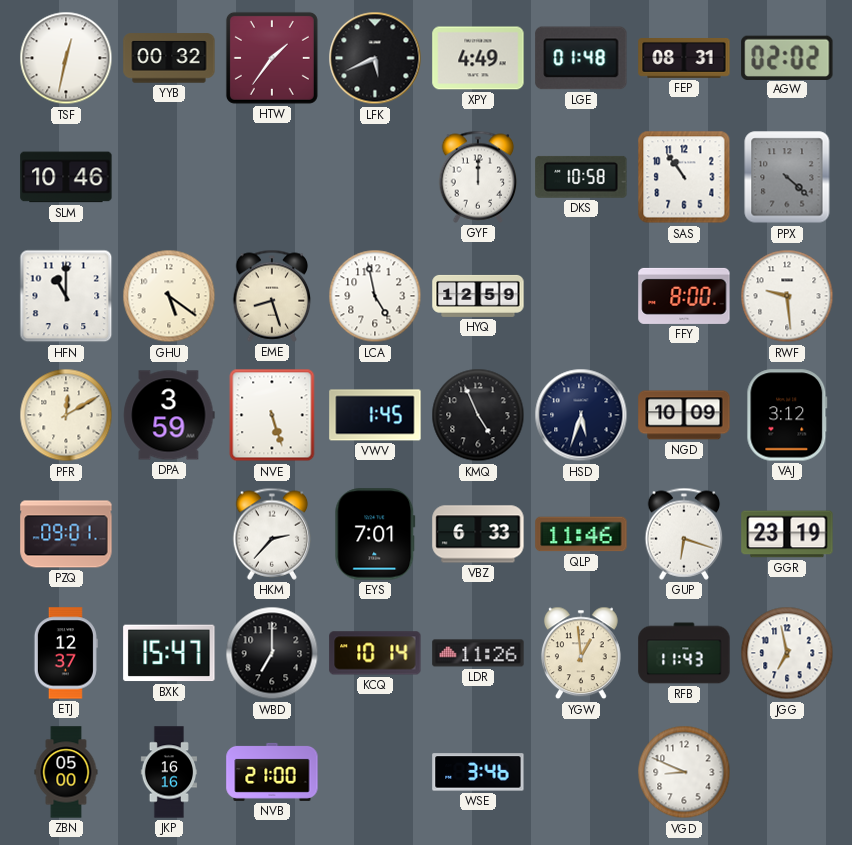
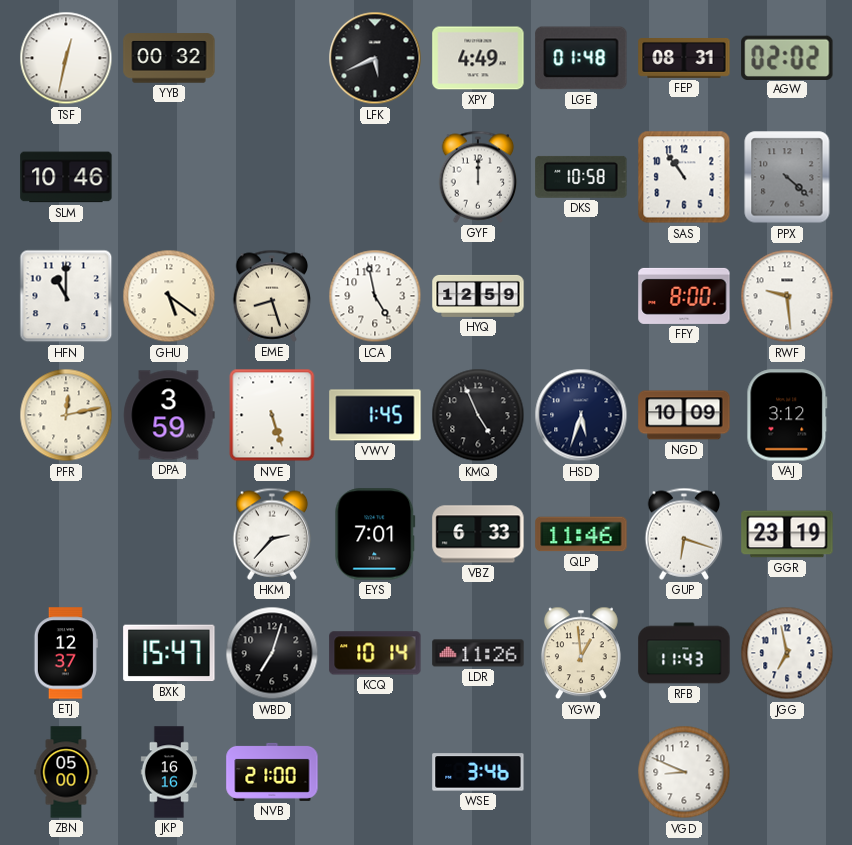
HTW: 1:36 -> none (272, 58)
PFR: 12:10 -> 12:13 (66, 415)
PZQ: 09:01 -> none (66, 534)
WBD: 7:00 -> 7:03 (272, 653)
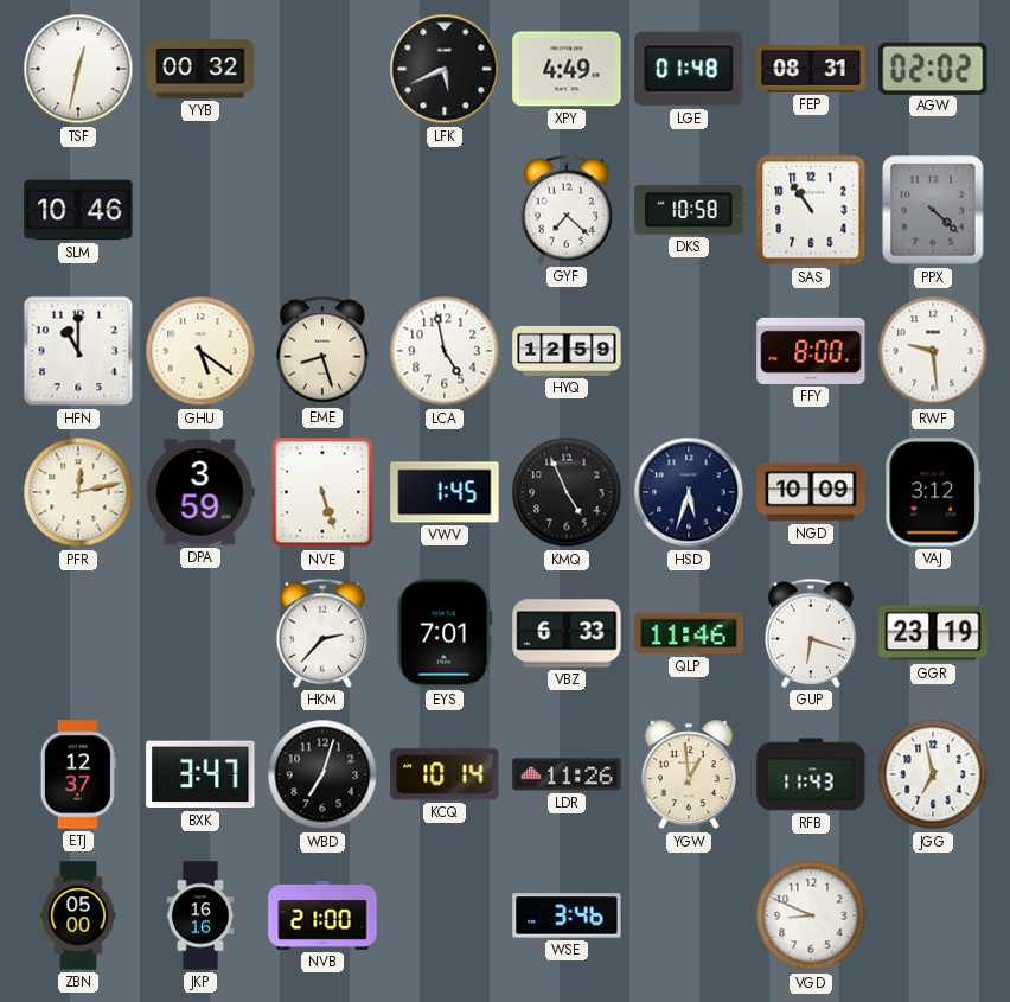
GYF: 12:00 -> 7:22 (567, 210)
BXK: 15:47 -> 3:47 (200, 774)
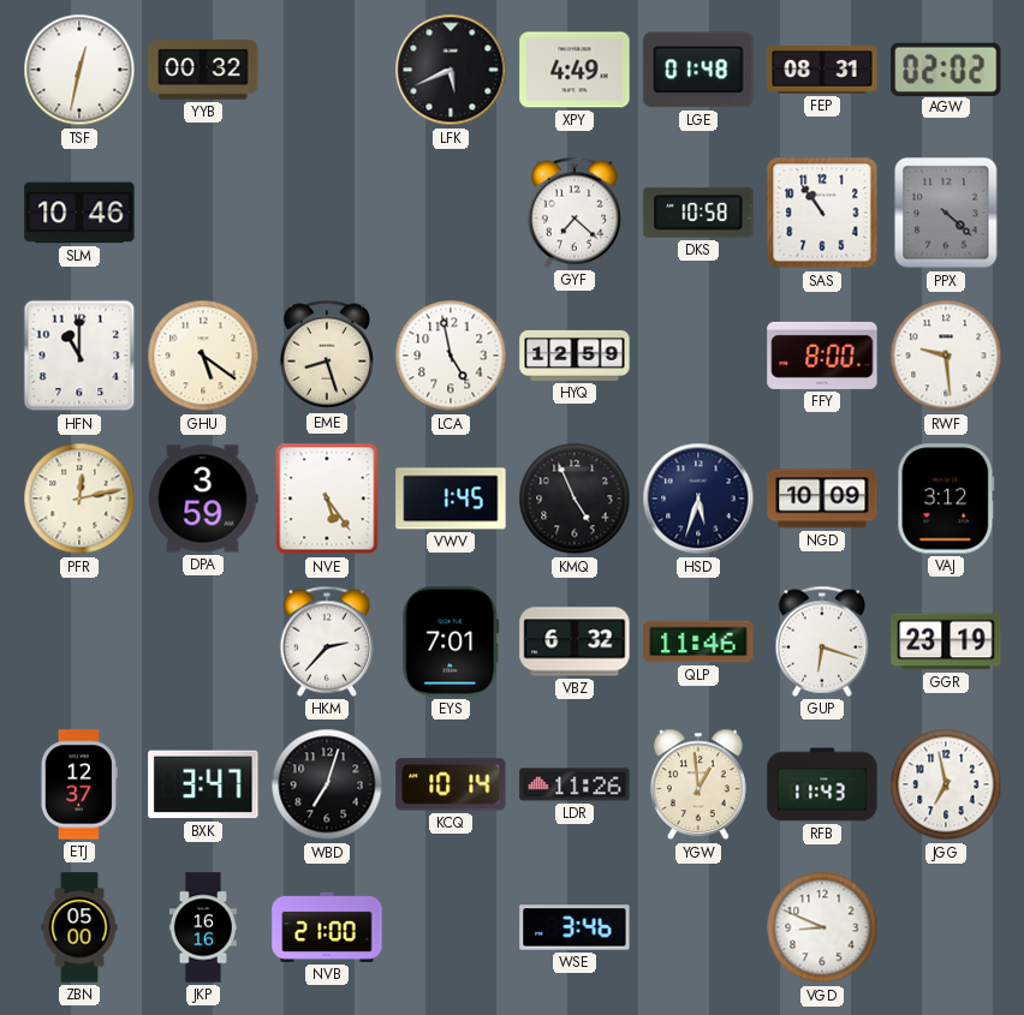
NVE: 5:27 -> 5:24 (327, 498)
VBZ: 6:33 -> 6:32 (574, 641)
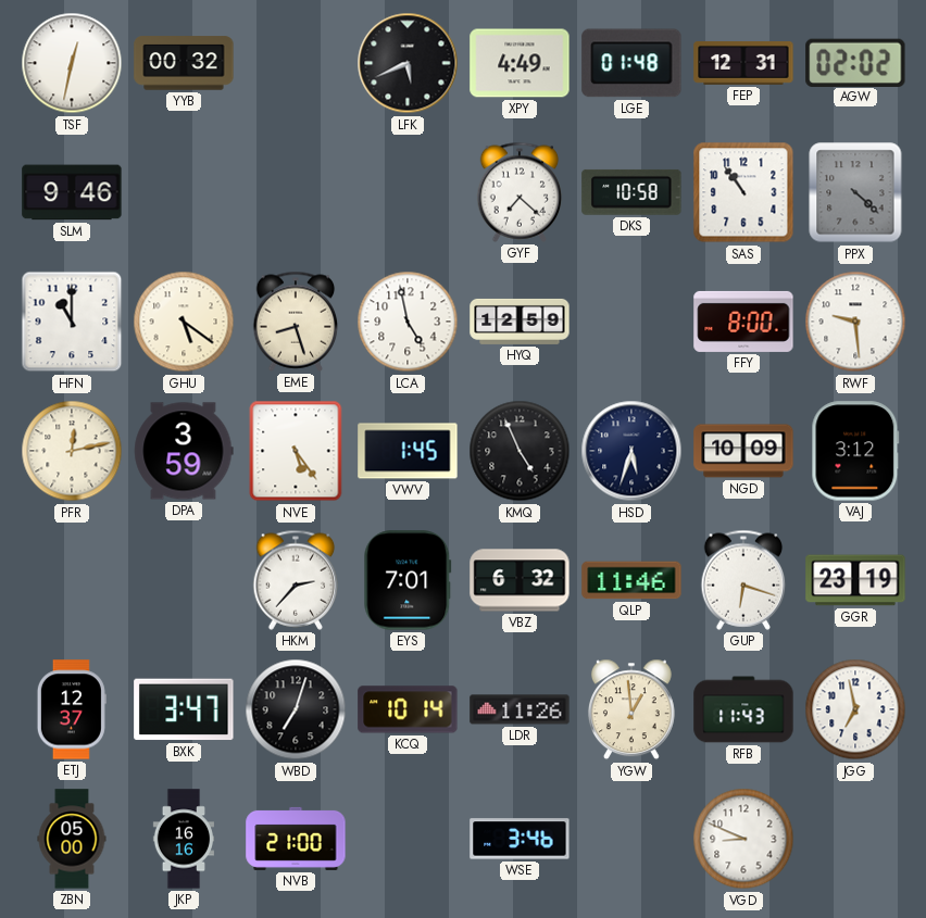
FEP: 08:31 -> 12:31 (743, 64)
SLM: 10:46 -> 9:46 (72, 192)
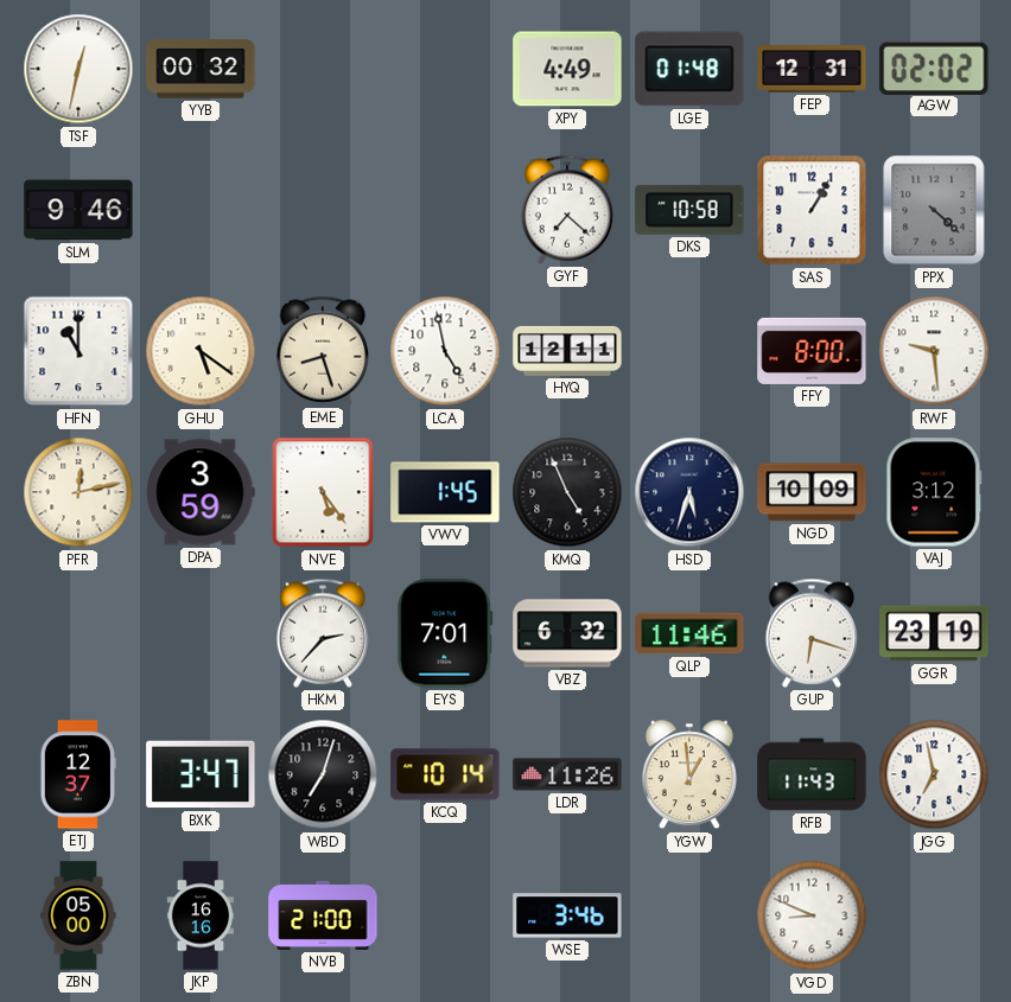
LFK: 5:41 -> none (408, 63)
SAS: 10:54 -> 1:05 (812, 210)
HYQ: 12:59 -> 12:11 (567, 351)
